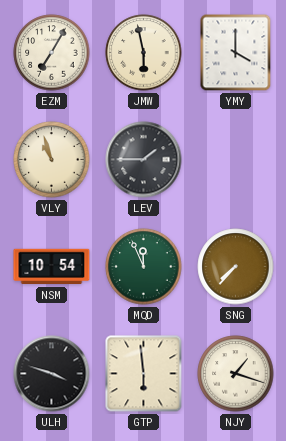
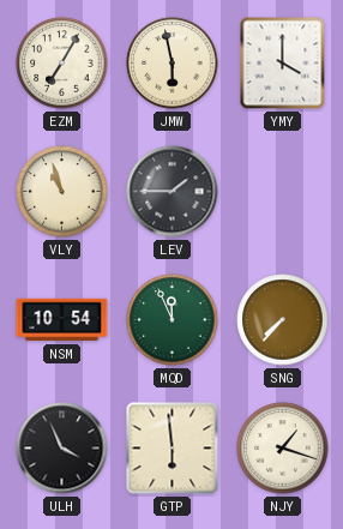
ULH: 3:48 -> 3:56 (62, 449)
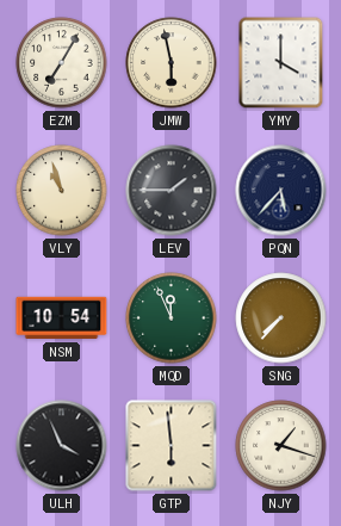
PQN: none -> 5:37 (281, 191)
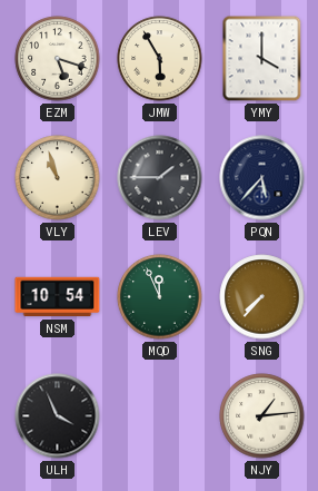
EZM: 7:05 -> 5:18 (58, 59)
JMW: 5:58 -> 5:55 (160, 59)
GTP: 5:59 -> none (172, 446)
NJY: 1:18 -> 1:14 (262, 416)
